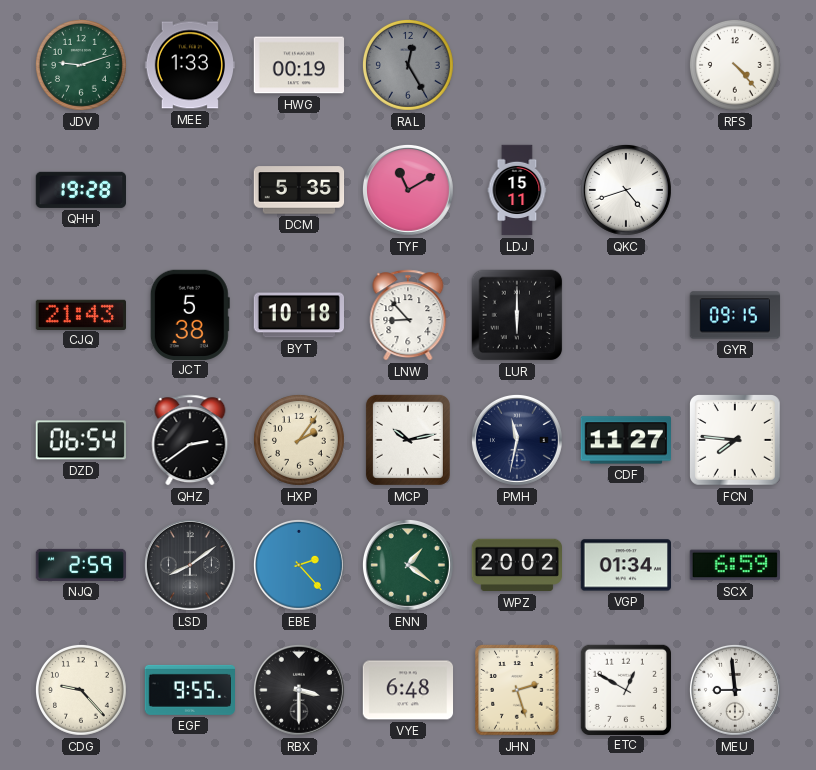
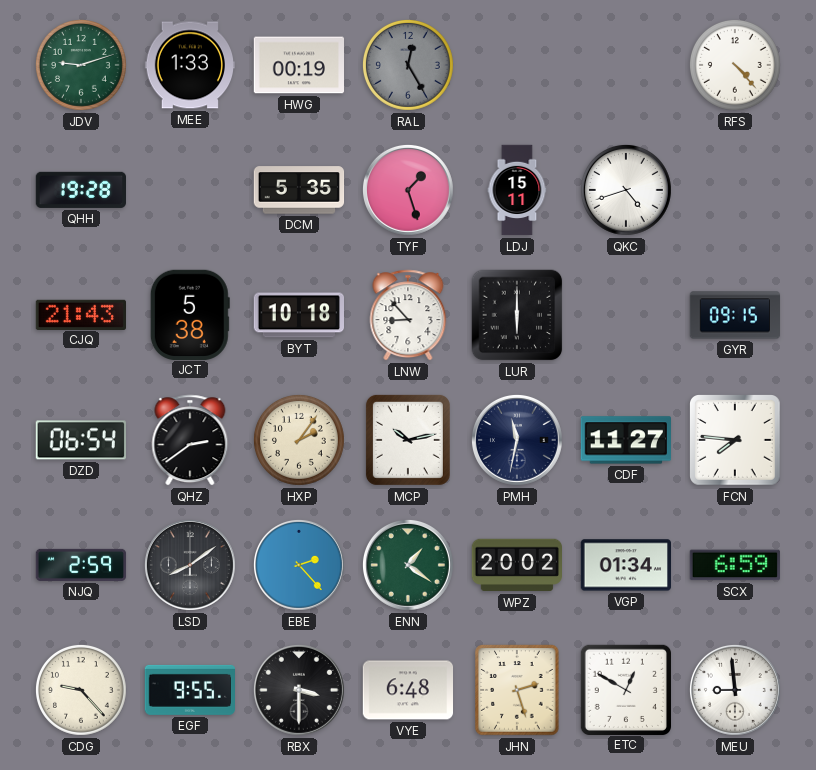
TYF: 11:10 -> 1:27 (408, 190)
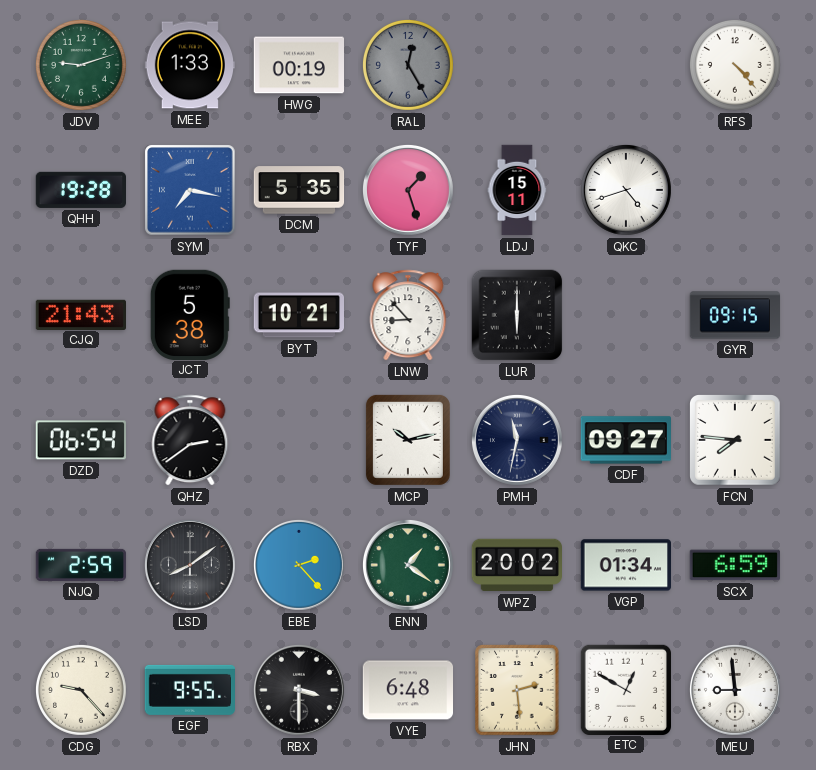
SYM: none -> 7:17 (190, 190)
BYT: 10:18 -> 10:21 (298, 315)
HXP: 2:06 -> none (299, 440)
CDF: 11:27 -> 09:27 (625, 440)
JHN: 2:27 -> 2:29 (517, 690)
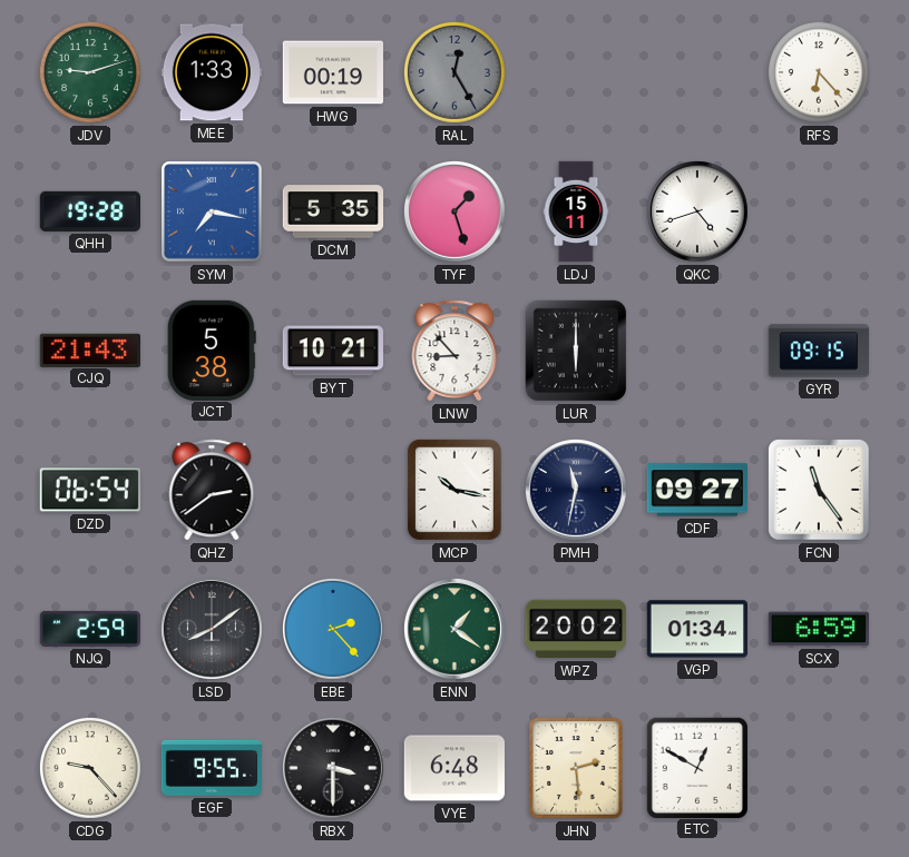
RFS: 4:23 -> 6:23 (819, 72)
MCP: 10:13 -> 10:17 (454, 490)
FCN: 7:46 -> 11:24 (820, 491)
MEU: 8:59 -> none (735, 690)
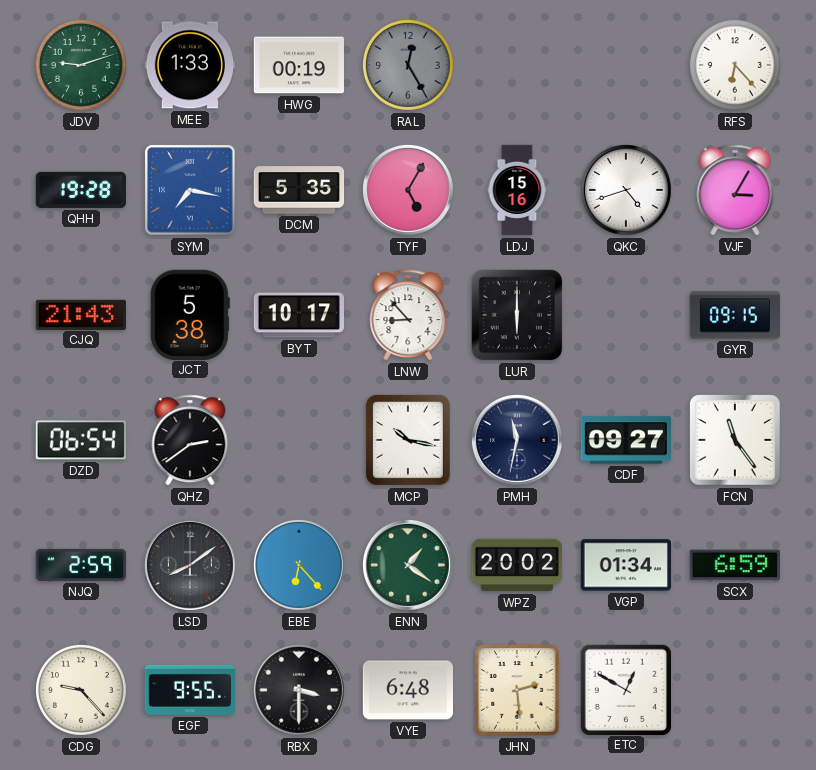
TYF: 1:27 -> 5:05 (408, 190)
LDJ: 15:11 -> 15:16 (517, 190)
VJF: none -> 3:05 (735, 190)
BYT: 10:21 -> 10:17 (298, 315)
EBE: 2:23 -> 6:23 (299, 565)
